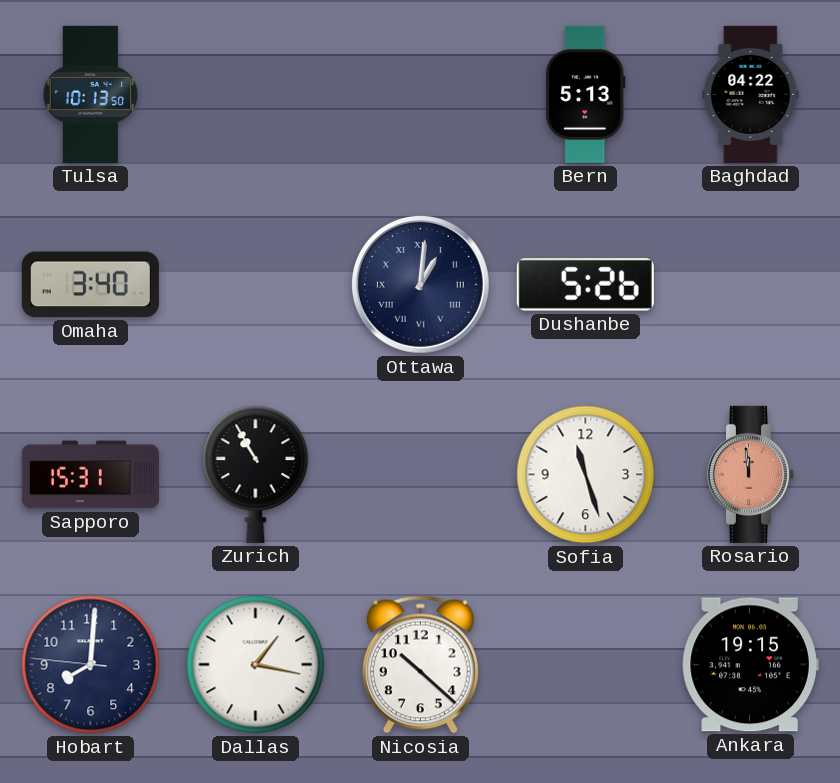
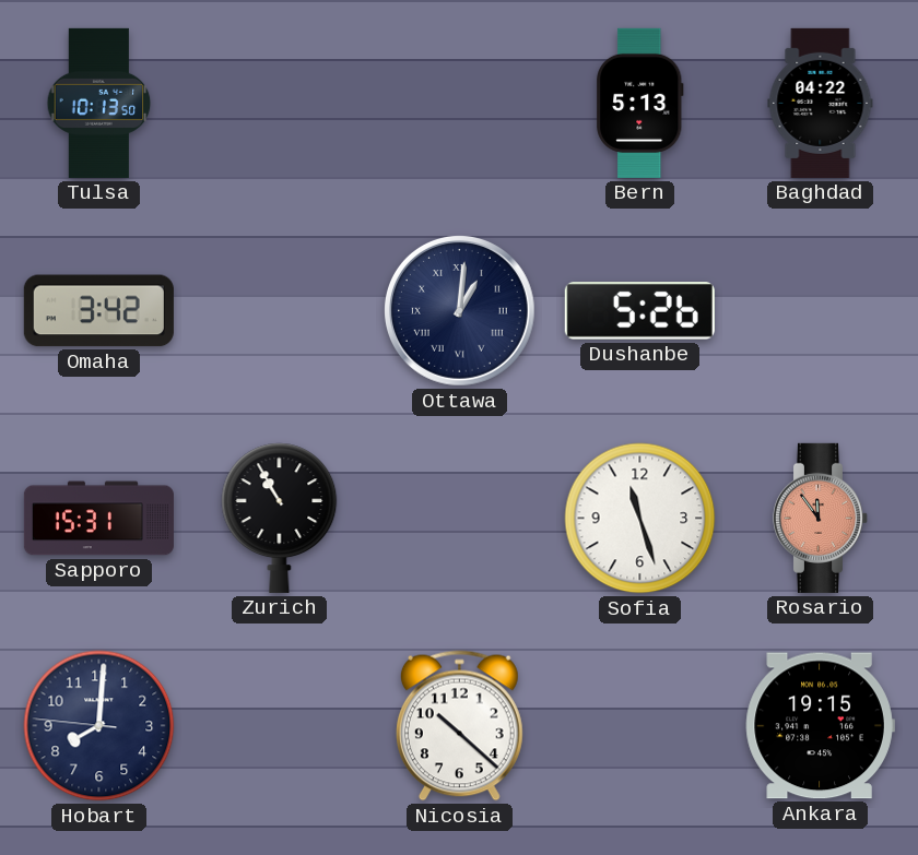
Omaha: 3:40 -> 3:42 (98, 311)
Rosario: 11:59 -> 11:54 (821, 518)
Dallas: 1:17 -> none (256, 665)
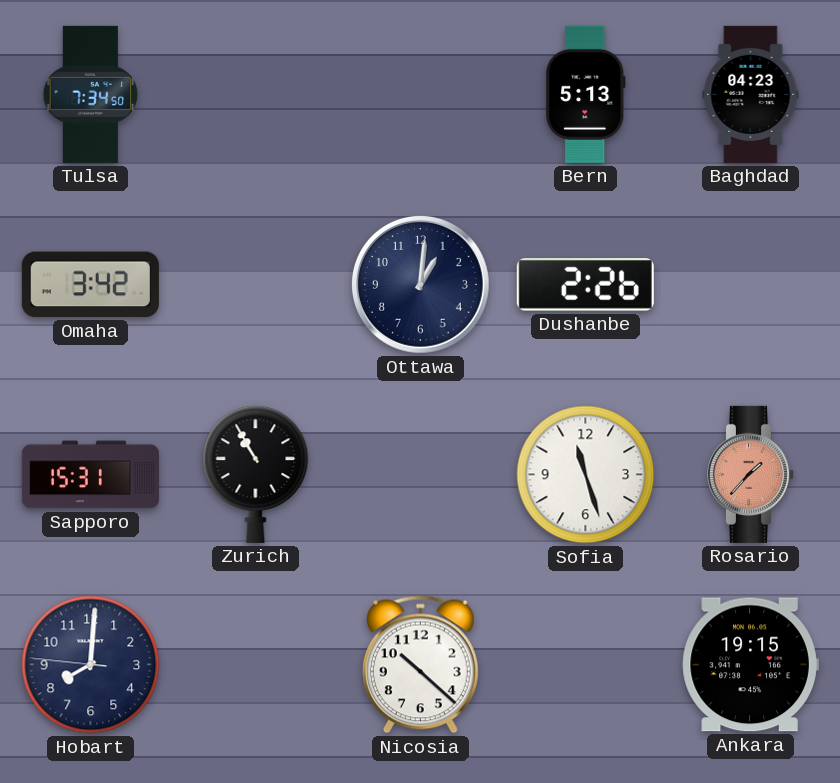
Tulsa: 10:13 -> 7:34 (91, 94)
Baghdad: 04:22 -> 04:23 (751, 94)
Ottawa numerals: Roman -> Arabic (421, 285)
Dushanbe: 5:26 -> 2:26 (585, 285)
Rosario: 11:54 -> 1:37 (751, 474)
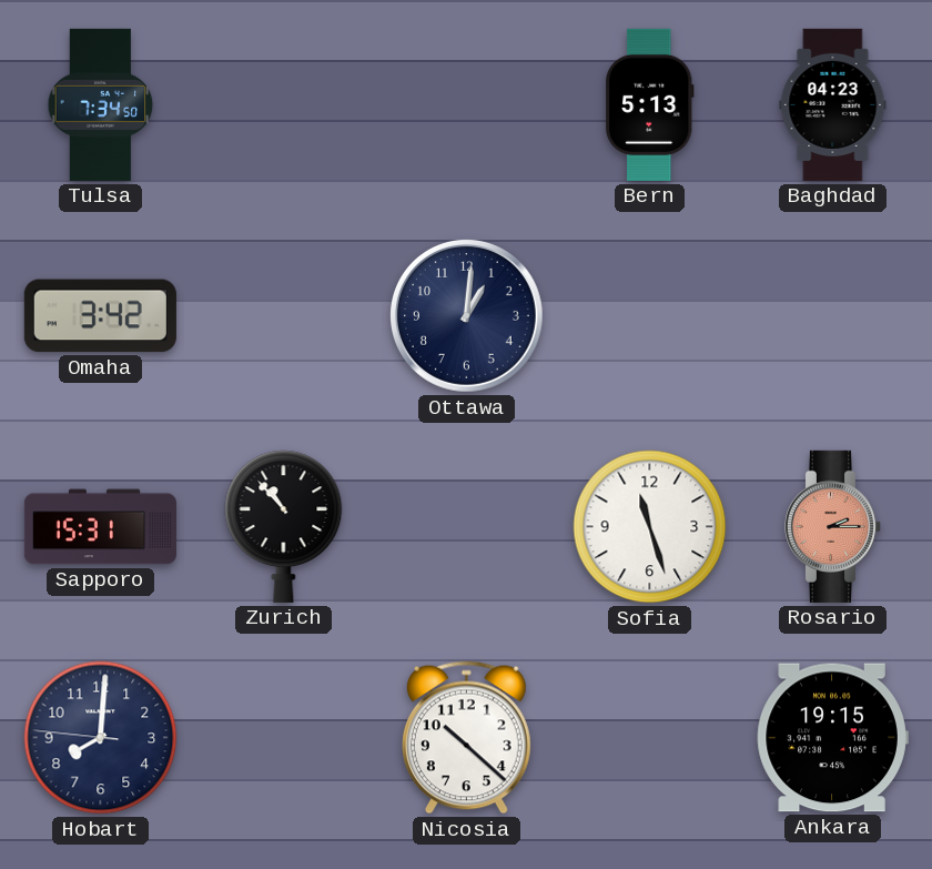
Dushanbe: 2:26 -> none (585, 285)
Zurich: 10:55 -> 10:53 (284, 526)
Rosario: 1:37 -> 2:15 (833, 526)
